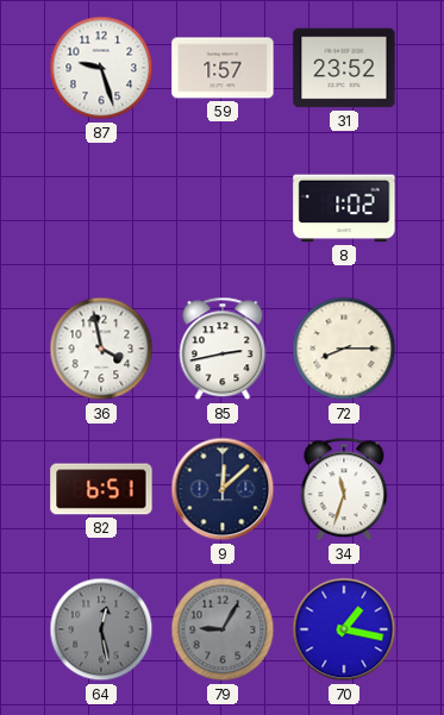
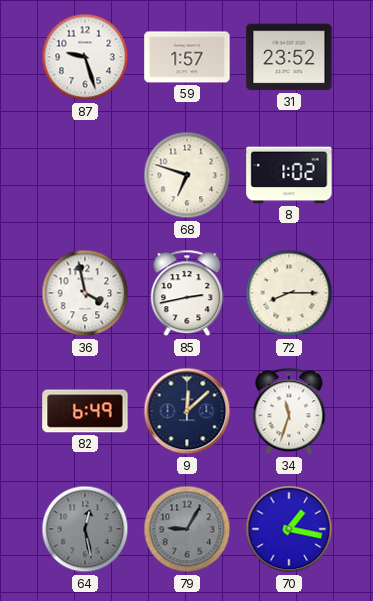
68: none -> 6:48 (187, 175)
82: 6:51 -> 6:49 (85, 411)
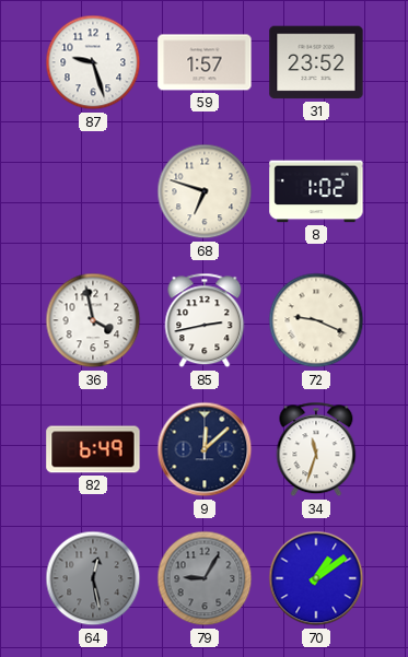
72: 8:15 -> 9:19 (316, 320)
70: 1:17 -> 1:09 (316, 578)
